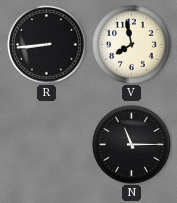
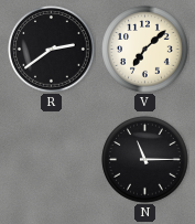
R: 8:44 -> 2:39 (52, 50)
V: 7:58 -> 7:08 (145, 50)
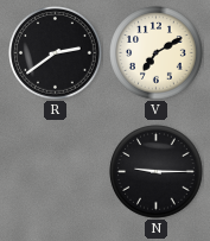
V: 7:08 -> 7:10 (157, 53)
N: 11:15 -> 9:15 (157, 172)
